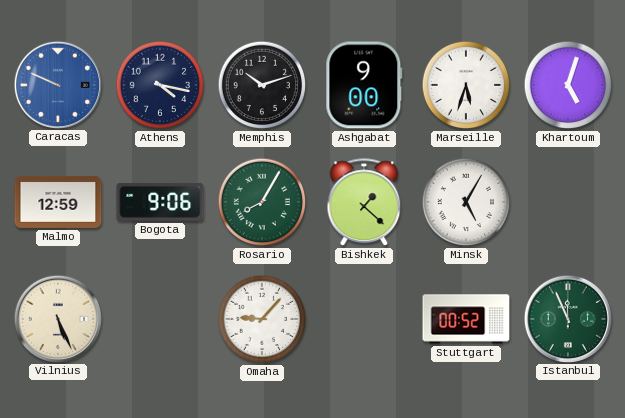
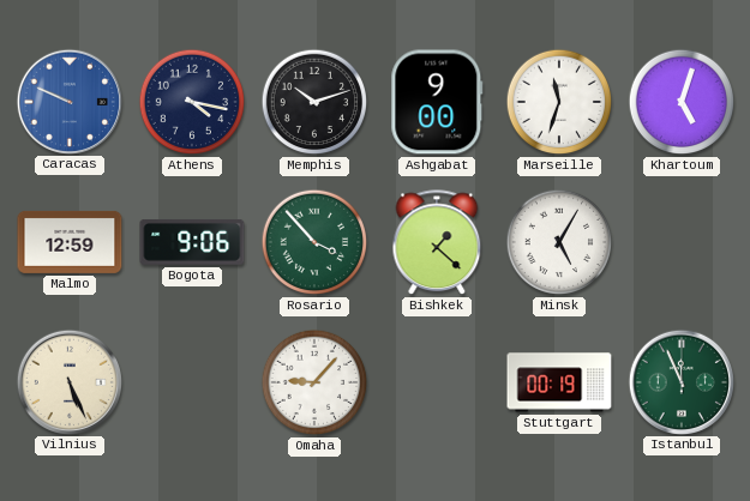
Marseille: 5:33 -> 11:33 (559, 102)
Rosario: 8:05 -> 3:53 (314, 242)
Stuttgart: 00:52 -> 00:19 (559, 382)
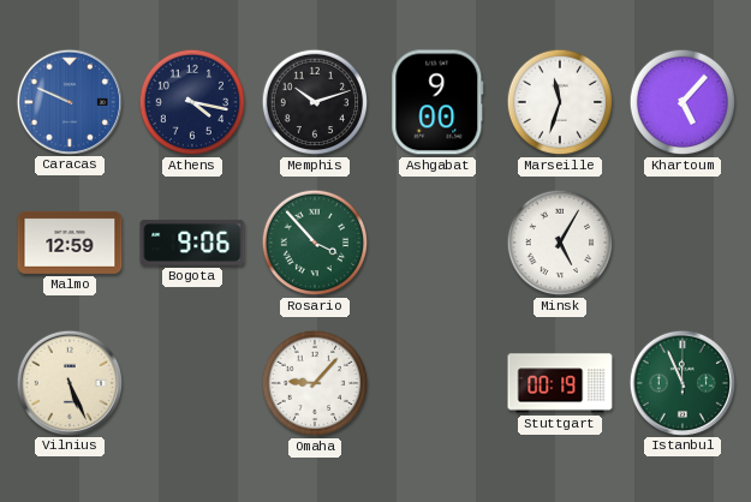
Khartoum: 5:03 -> 5:07 (683, 102)
Bishkek: 1:22 -> none (437, 243)
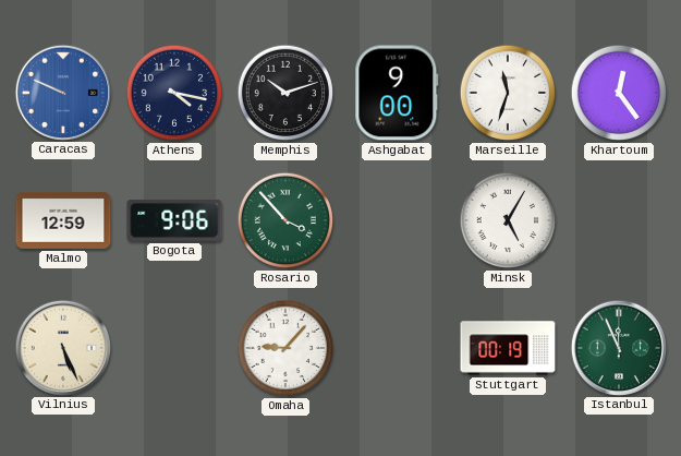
Khartoum: 5:07 -> 12:24 (619, 93)
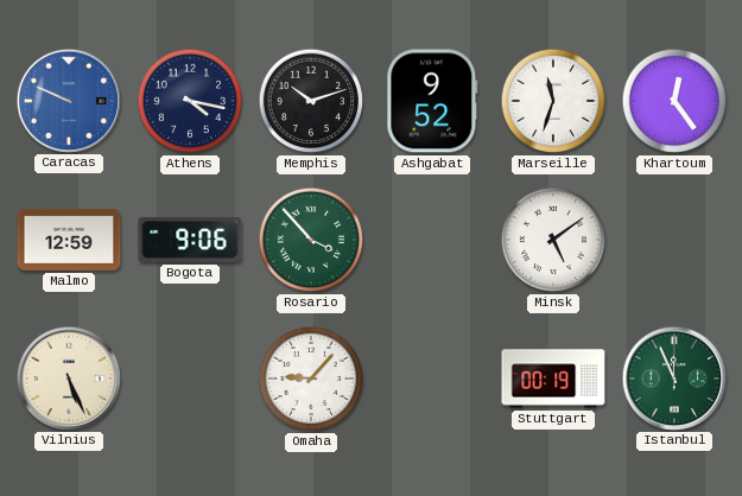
Ashgabat: 9:00 -> 9:52 (432, 101)
Minsk: 5:05 -> 5:09 (553, 240)
